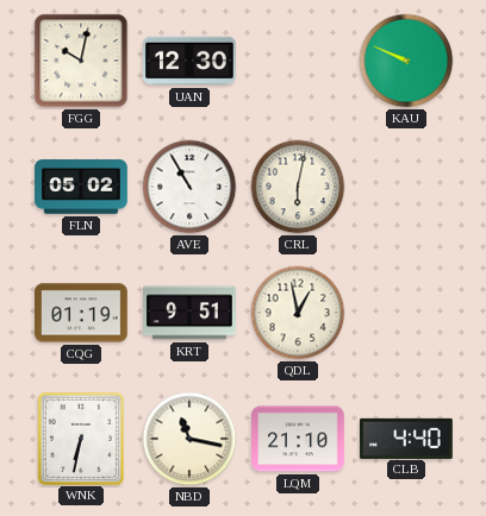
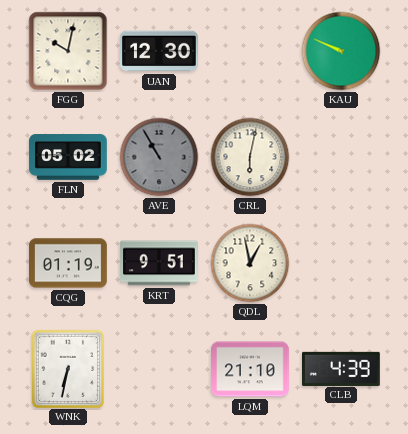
AVE dial: white -> grey (159, 157)
NBD: 11:17 -> none (189, 439)
CLB: 4:40 -> 4:39 (342, 368)
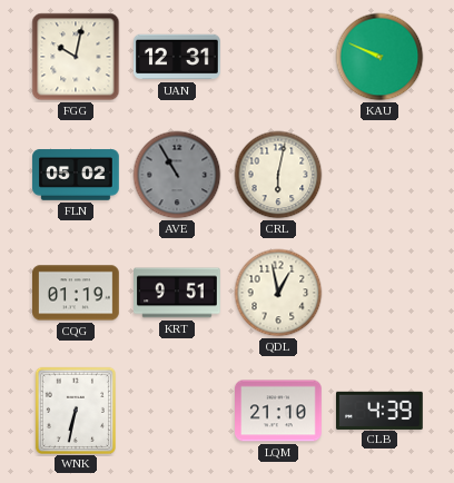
UAN: 12:30 -> 12:31 (178, 57)
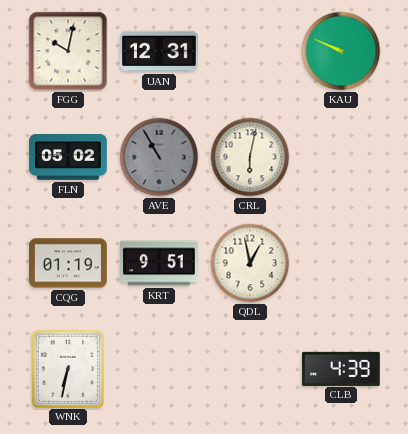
LQM: 21:10 -> none (279, 411)
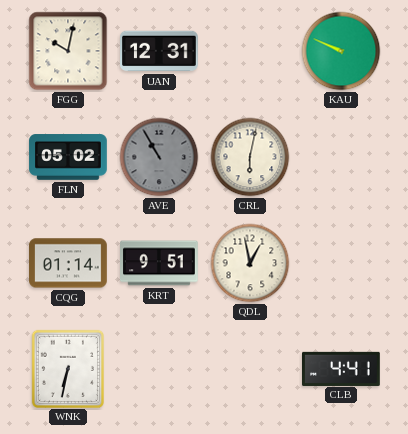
CQG: 01:19 -> 01:14 (69, 263)
CLB: 4:39 -> 4:41 (342, 368)
